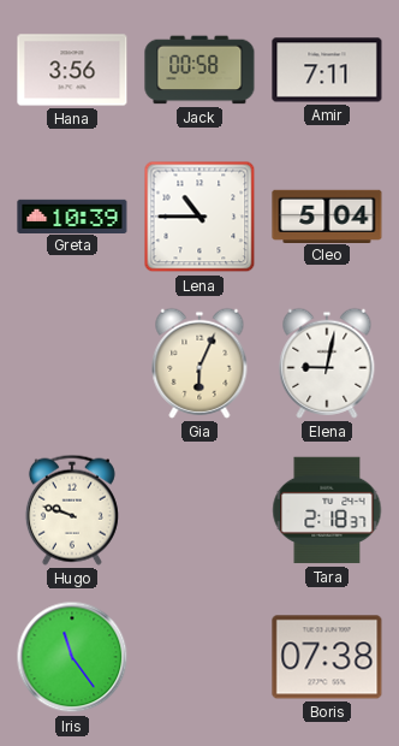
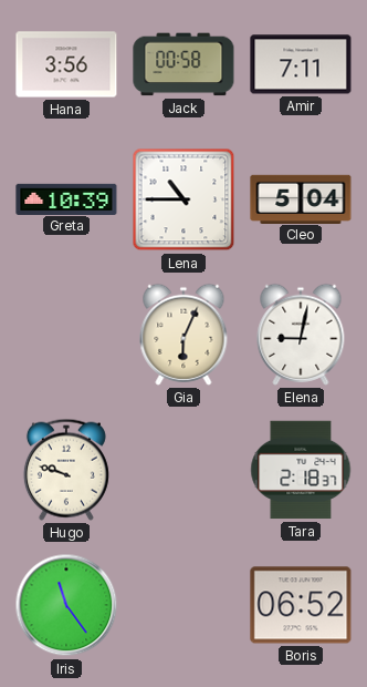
Boris: 07:38 -> 06:52 (301, 605)
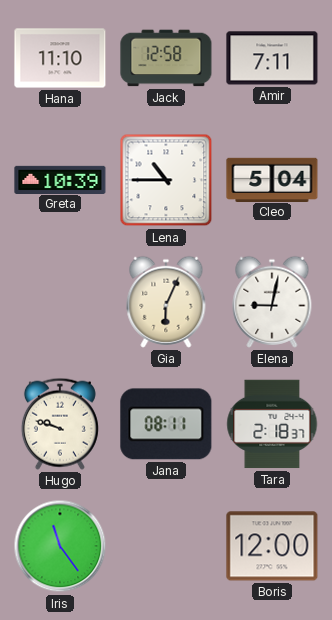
Hana: 3:56 -> 11:10 (60, 58)
Jack: 00:58 -> 12:58 (166, 58)
Jana: none -> 08:11 (166, 424)
Boris: 06:52 -> 12:00 (272, 546)
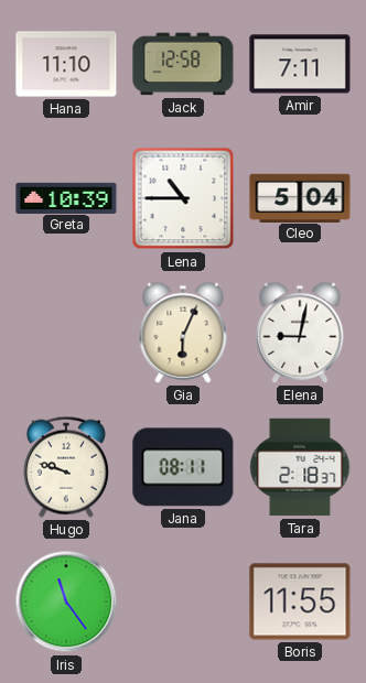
Boris: 12:00 -> 11:55 (300, 601)
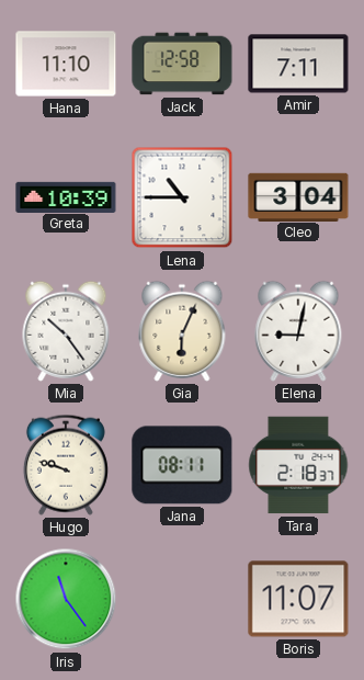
Cleo: 5:04 -> 3:04 (298, 196)
Mia: none -> 10:24 (66, 331)
Boris: 11:55 -> 11:07 (298, 599)
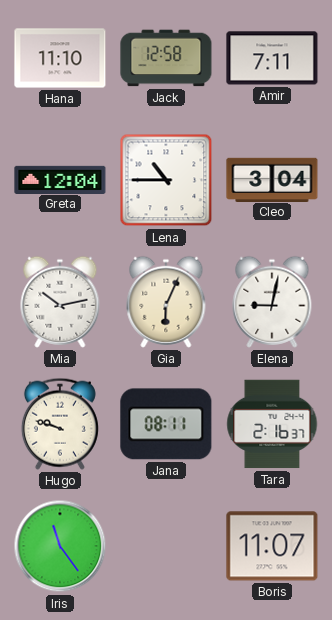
Greta: 10:39 -> 12:04 (60, 179)
Mia: 10:24 -> 10:13 (60, 302)
Tara: 2:18 -> 2:16 (272, 424)
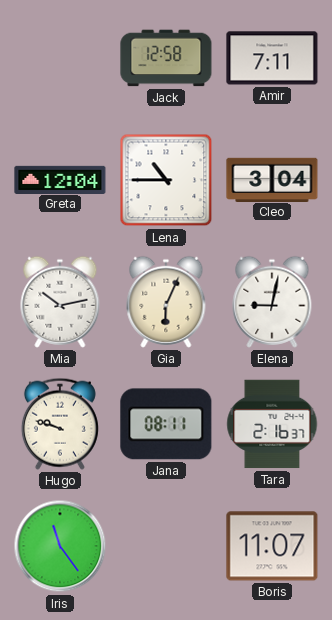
Hana: 11:10 -> none (60, 58)
